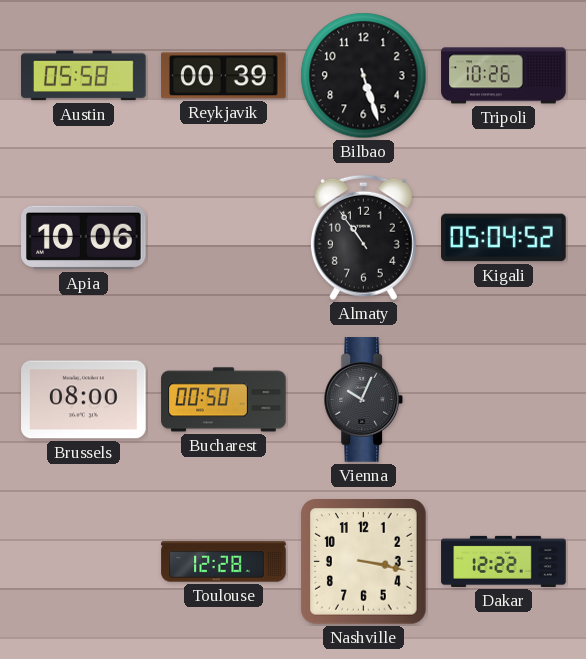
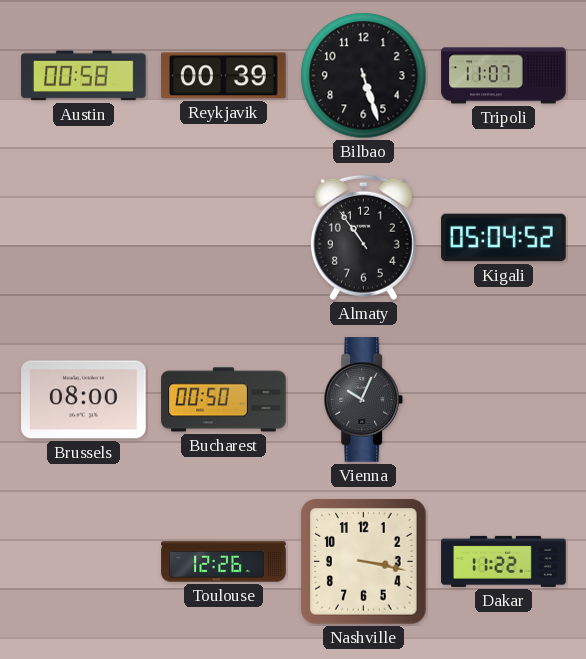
Austin: 05:58 -> 00:58 (84, 76)
Tripoli: 10:26 -> 11:07 (504, 76)
Apia: 10:06 -> none (84, 238)
Toulouse: 12:28 -> 12:26 (224, 562)
Dakar: 12:22 -> 11:22 (504, 561)
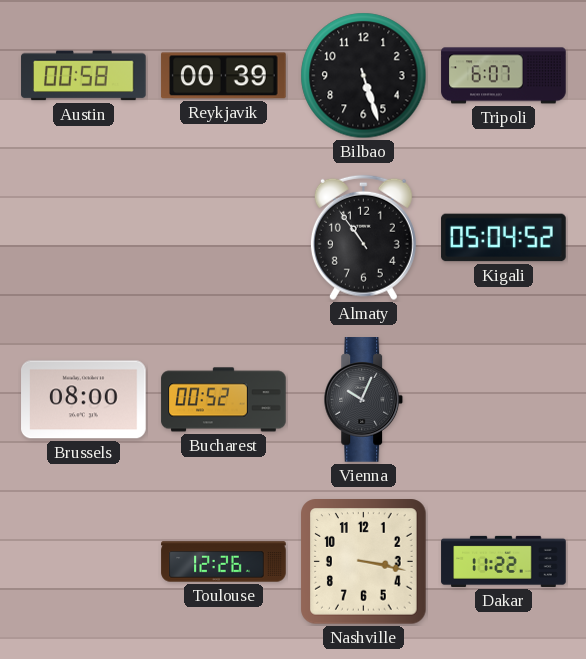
Tripoli: 11:07 -> 6:07 (504, 76)
Bucharest: 00:50 -> 00:52 (224, 400)
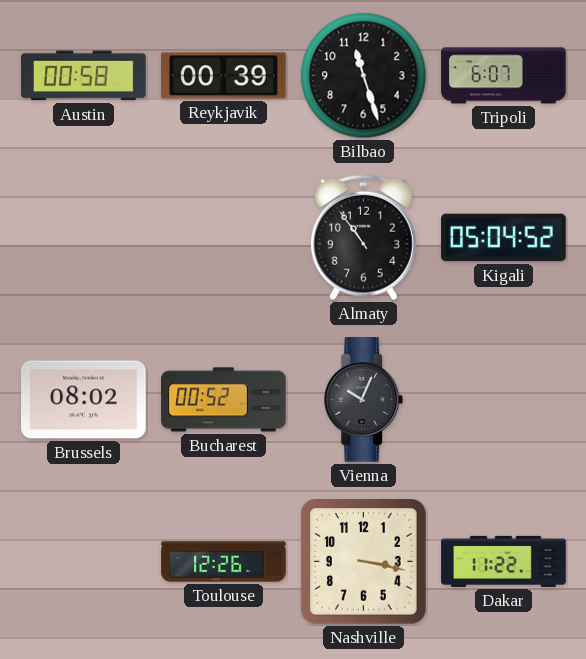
Bilbao: 5:27 -> 11:27 (364, 76)
Brussels: 08:00 -> 08:02 (84, 400)
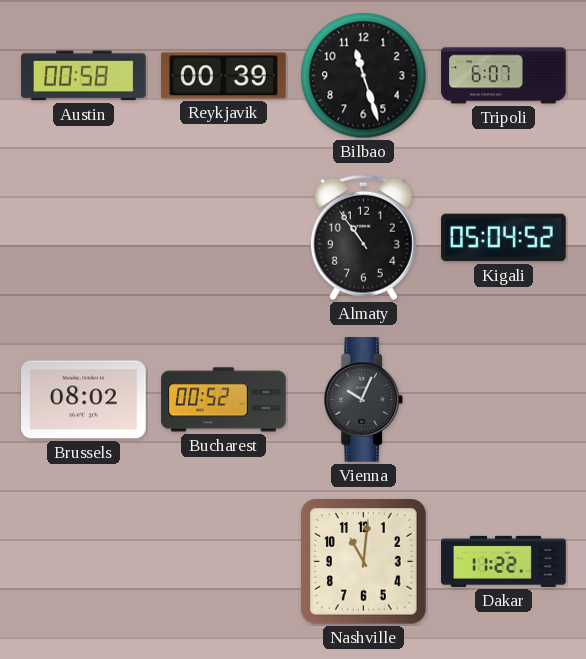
Toulouse: 12:26 -> none (224, 562)
Nashville: 3:17 -> 11:01 (364, 562)
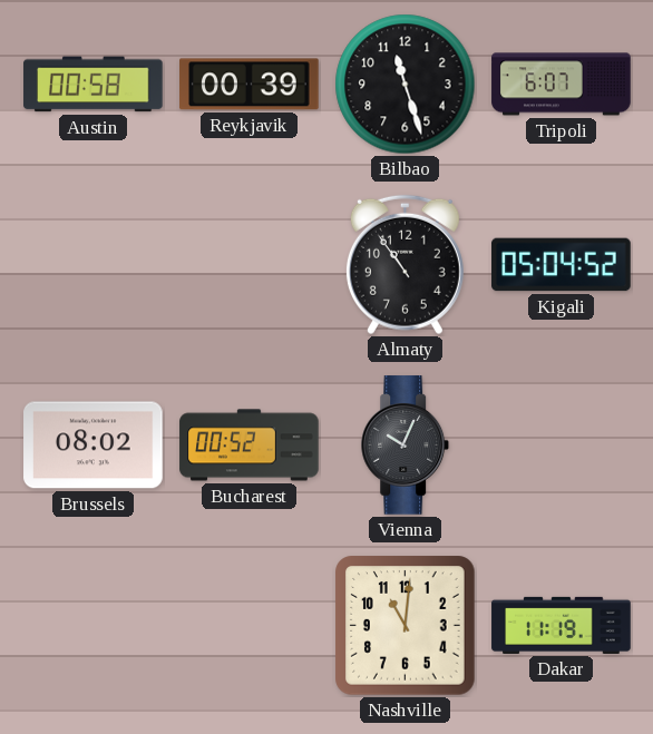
Dakar: 11:22 -> 11:19 (562, 625)
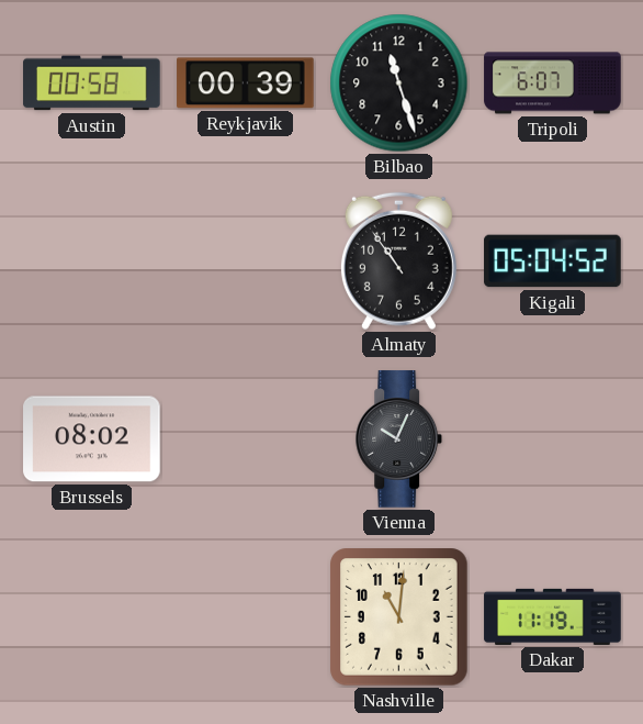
Bucharest: 00:52 -> none (250, 446)
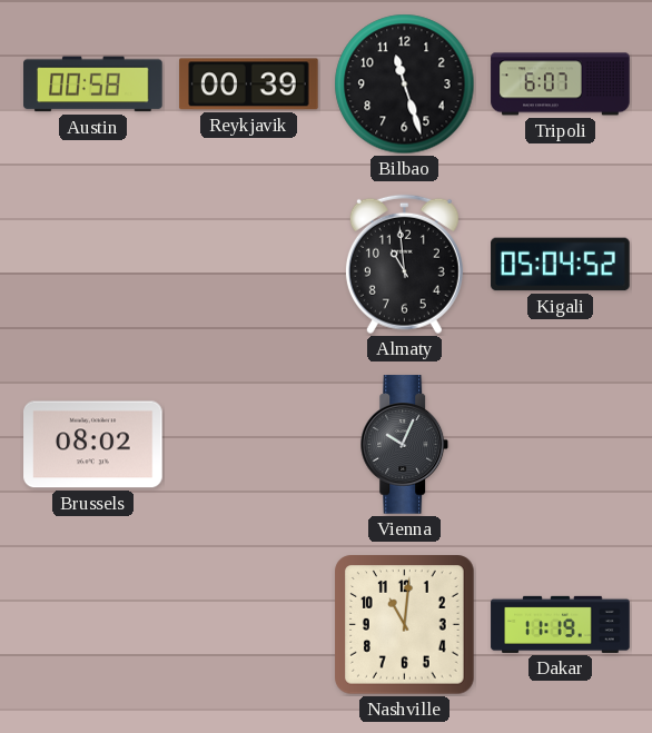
Almaty: 10:54 -> 10:59 (404, 265)
